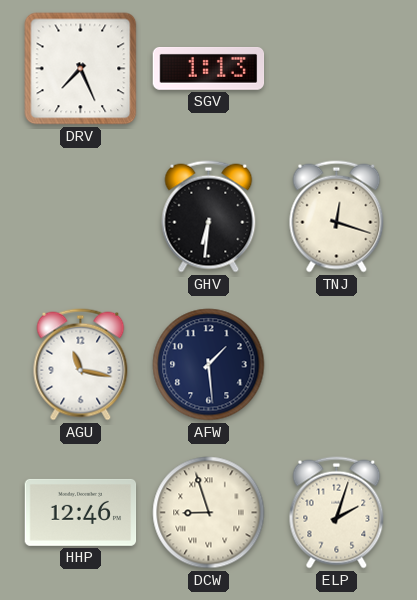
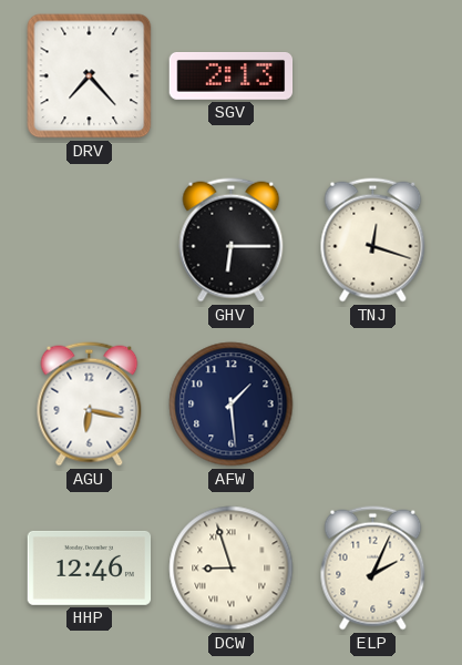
DRV: 7:26 -> 7:23 (90, 76)
SGV: 1:13 -> 2:13 (232, 76)
GHV: 6:31 -> 6:15 (232, 241)
AGU: 11:17 -> 6:17 (90, 405)
ELP: 2:03 -> 2:04 (373, 569)
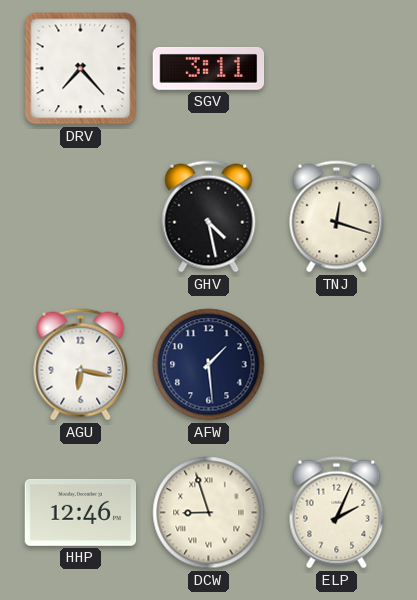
SGV: 2:13 -> 3:11 (209, 69)
GHV: 6:15 -> 4:28 (209, 217)
